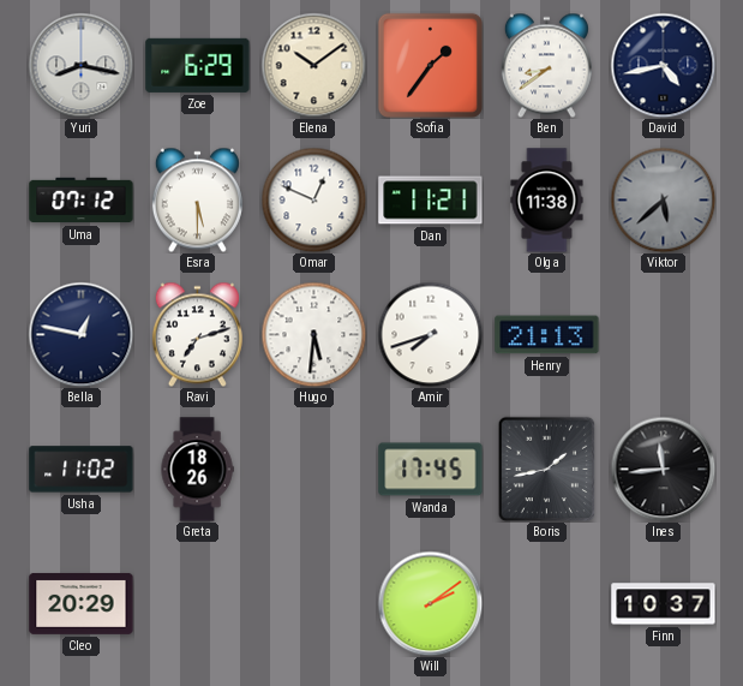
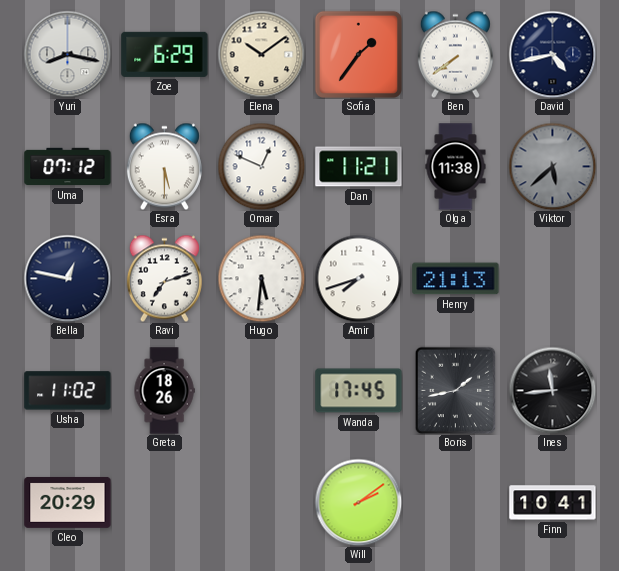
Ben: 8:39 -> 7:39 (455, 54)
Finn: 10:37 -> 10:41 (553, 503)
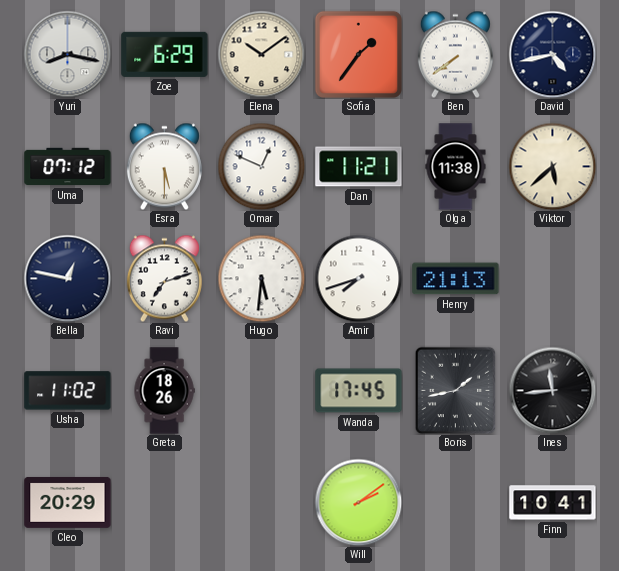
Viktor dial: grey -> cream (552, 166)
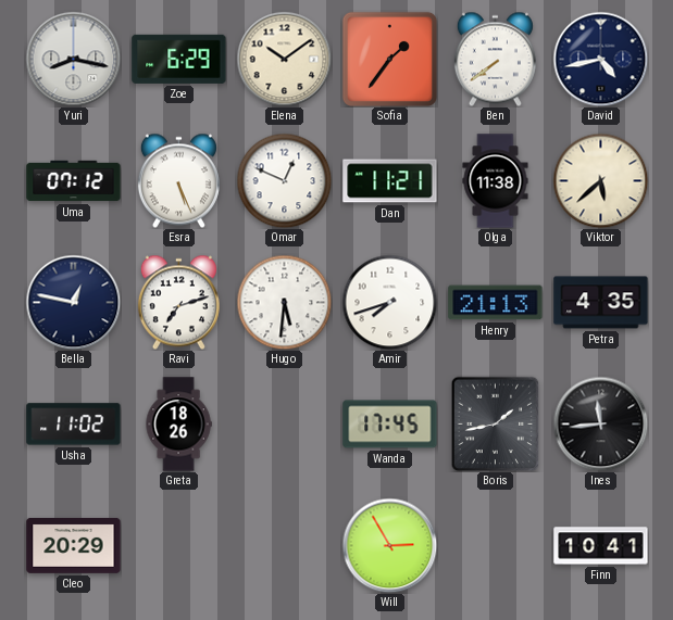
Esra: 5:30 -> 5:26 (178, 180)
Petra: none -> 4:35 (601, 303)
Will: 2:09 -> 2:55 (389, 545)
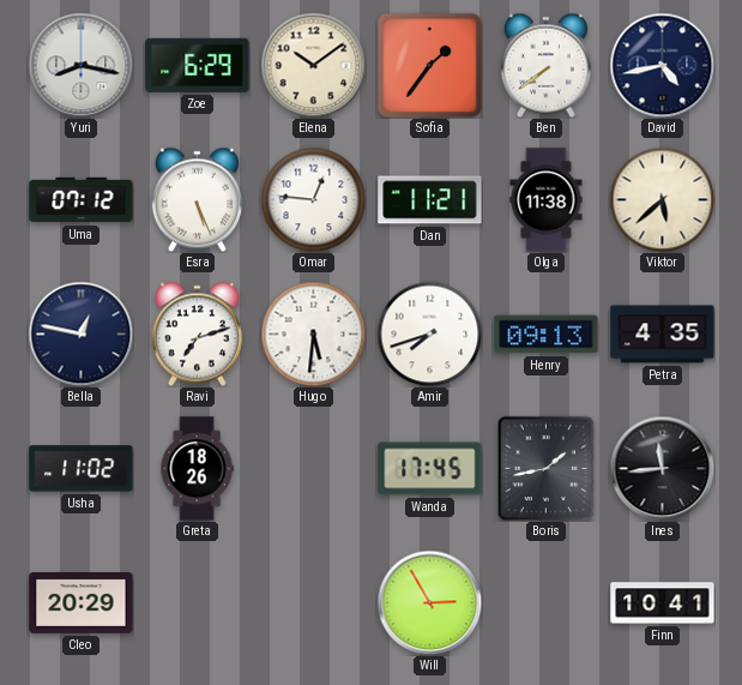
Omar: 12:49 -> 12:46 (313, 199)
Henry: 21:13 -> 09:13 (547, 335)
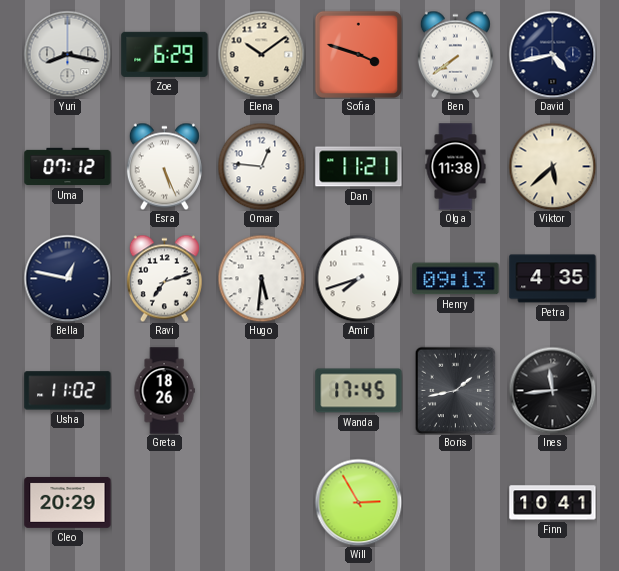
Sofia: 1:36 -> 3:48 (358, 54)
